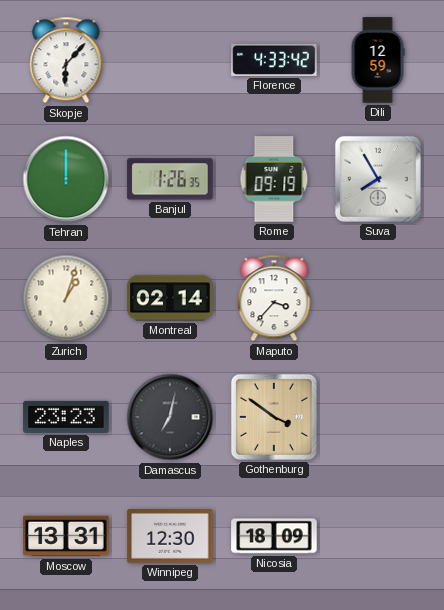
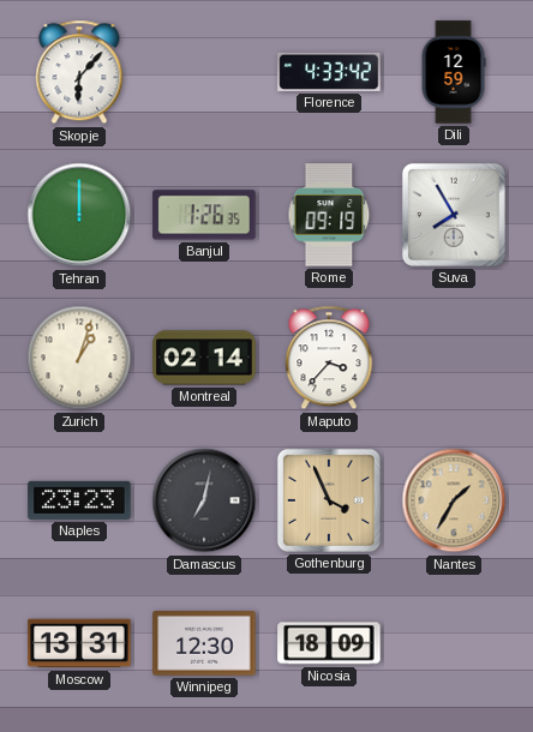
Gothenburg: 3:51 -> 3:56 (329, 500)
Nantes: none -> 1:35 (454, 500)
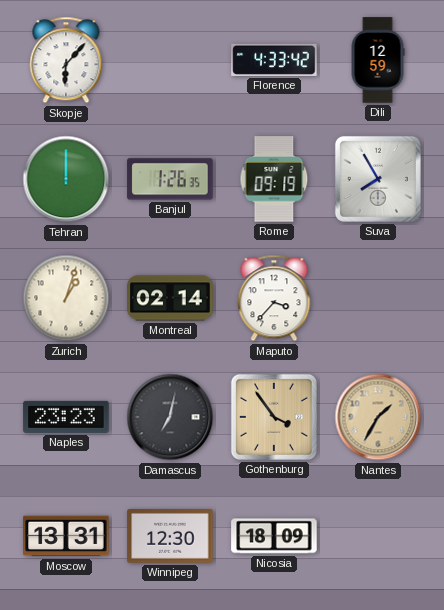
Gothenburg: 3:56 -> 3:54 (274, 417)
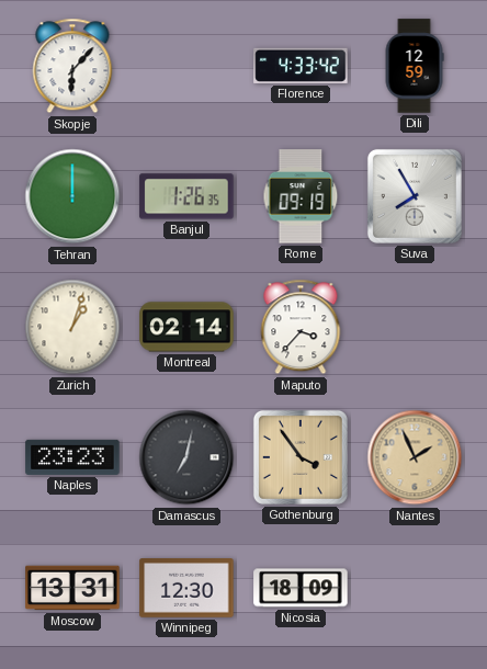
Nantes: 1:35 -> 1:56 (415, 457)
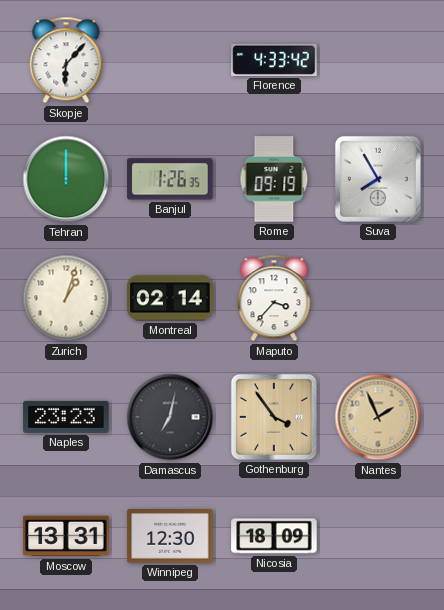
Dili: 12:59 -> none (415, 66)
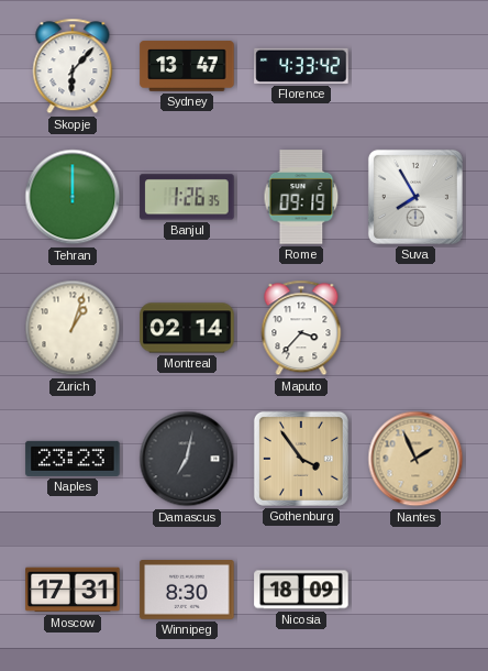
Sydney: none -> 13:47 (187, 66)
Moscow: 13:31 -> 17:31 (73, 590)
Winnipeg: 12:30 -> 8:30 (187, 591)
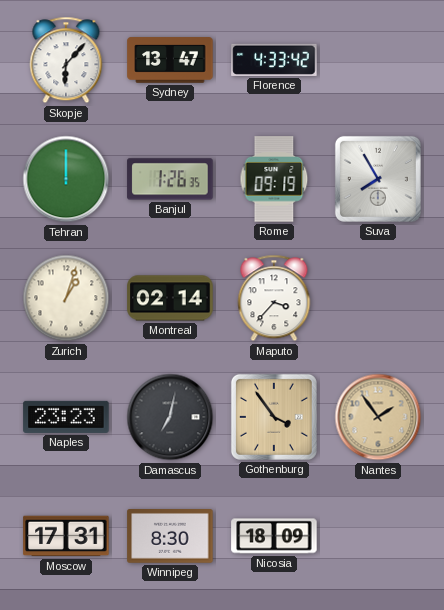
Nantes: 1:56 -> 1:54 (378, 417)
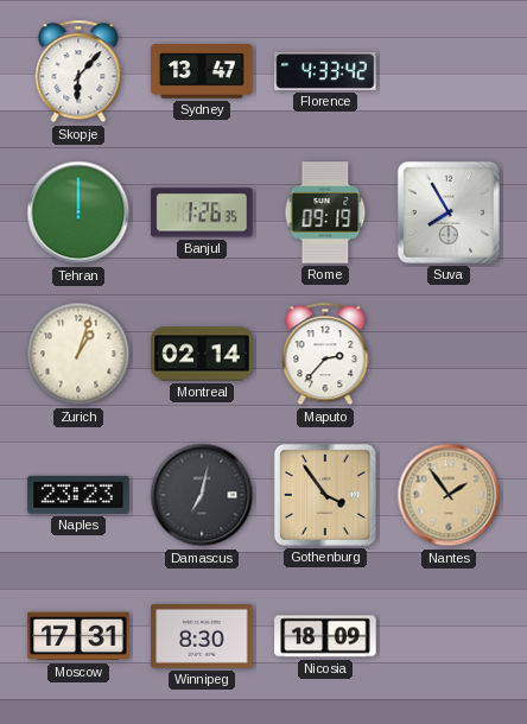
Maputo: 3:37 -> 2:37 (325, 354)
